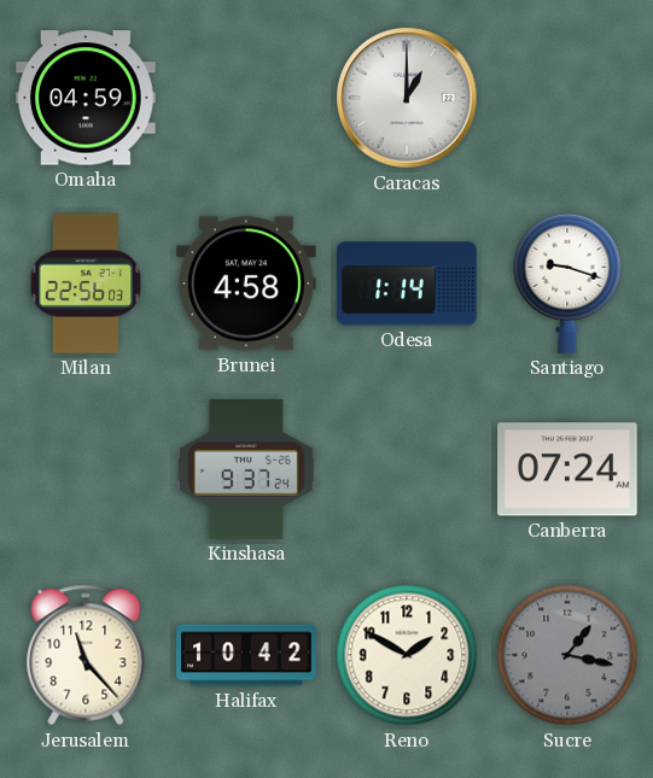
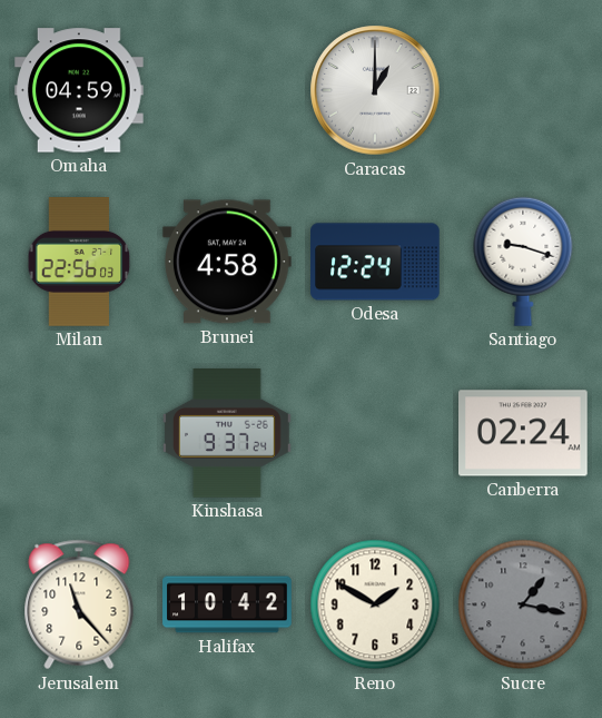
Odesa: 1:14 -> 12:24 (375, 262)
Canberra: 07:24 -> 02:24 (524, 433)
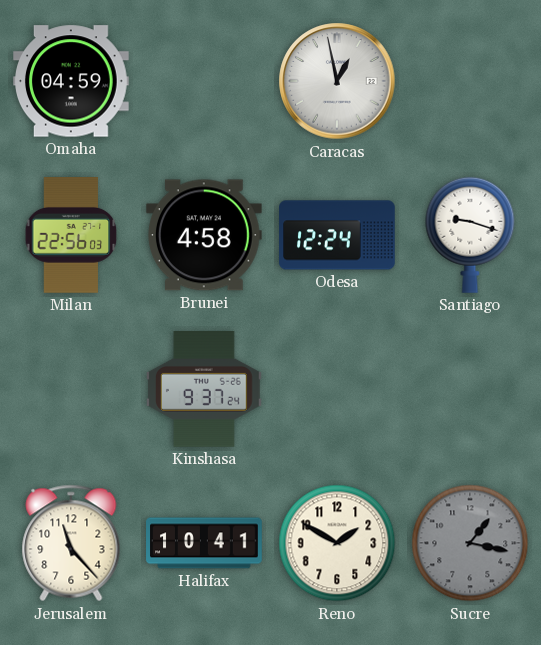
Caracas: 1:00 -> 12:58 (337, 81)
Canberra: 02:24 -> none (524, 433)
Halifax: 10:42 -> 10:41 (204, 543)
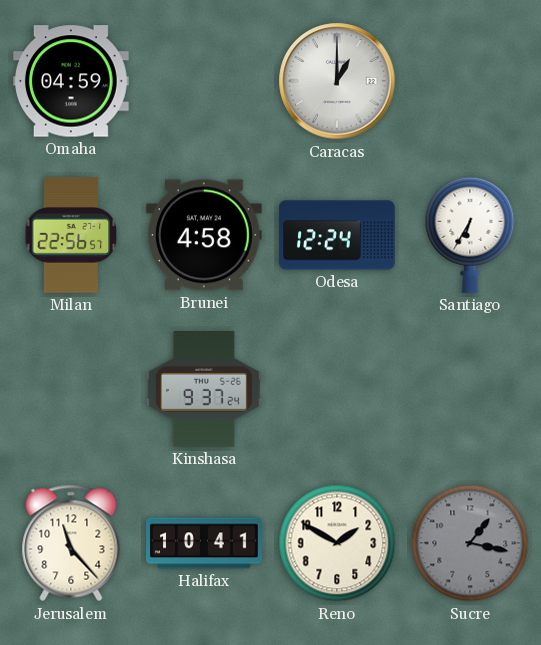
Caracas: 12:58 -> 1:00 (337, 81)
Milan: 22:56:03 -> 22:56:57 (71, 236)
Santiago: 9:18 -> 6:35 (470, 235)
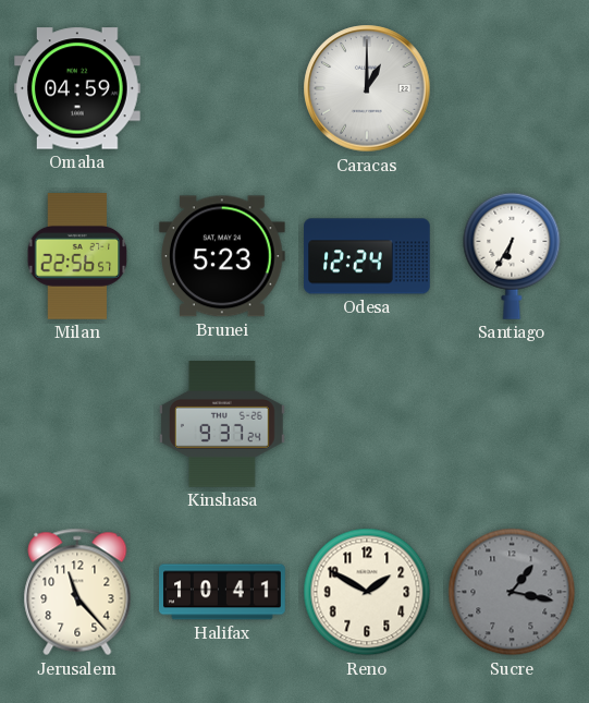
Brunei: 4:58 -> 5:23 (222, 256)
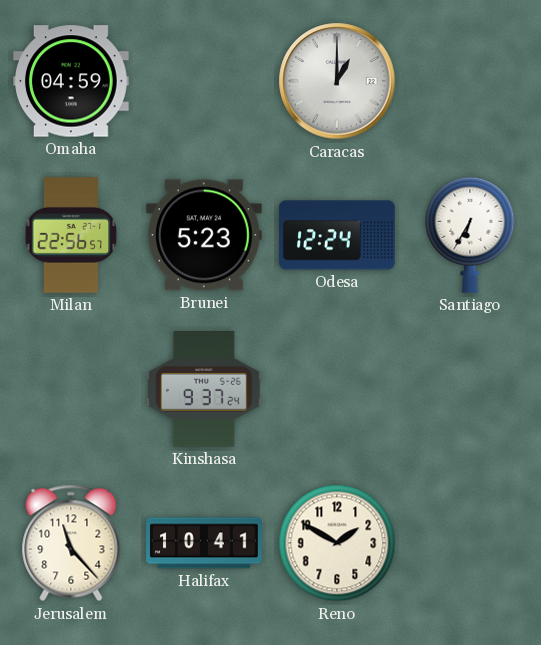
Sucre: 1:17 -> none (512, 592)
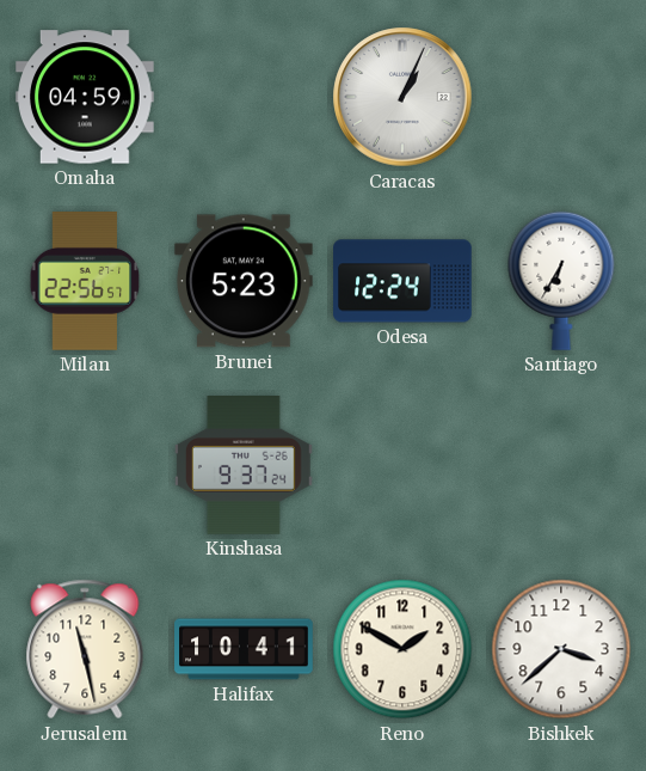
Caracas: 1:00 -> 1:04 (402, 97)
Jerusalem: 11:23 -> 11:28 (85, 649)
Bishkek: none -> 3:38 (561, 649)
